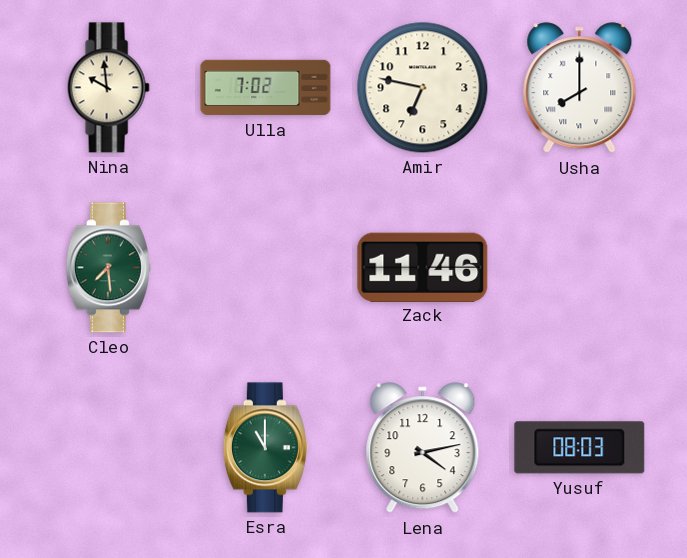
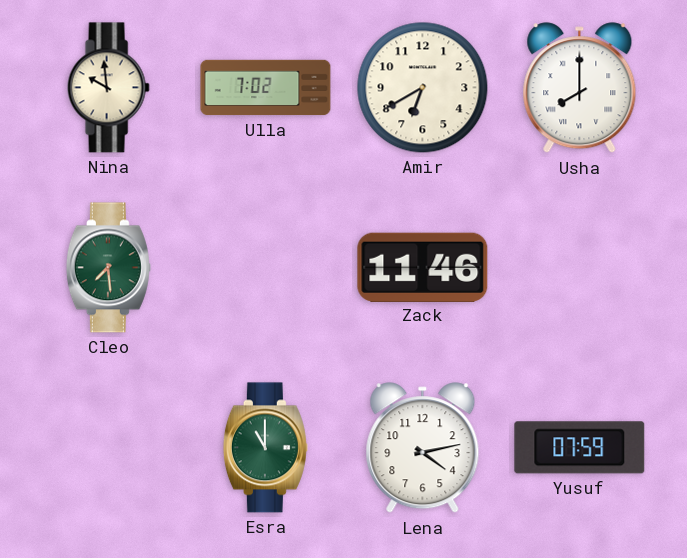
Amir: 6:47 -> 6:40 (423, 88)
Yusuf: 08:03 -> 07:59 (580, 448)
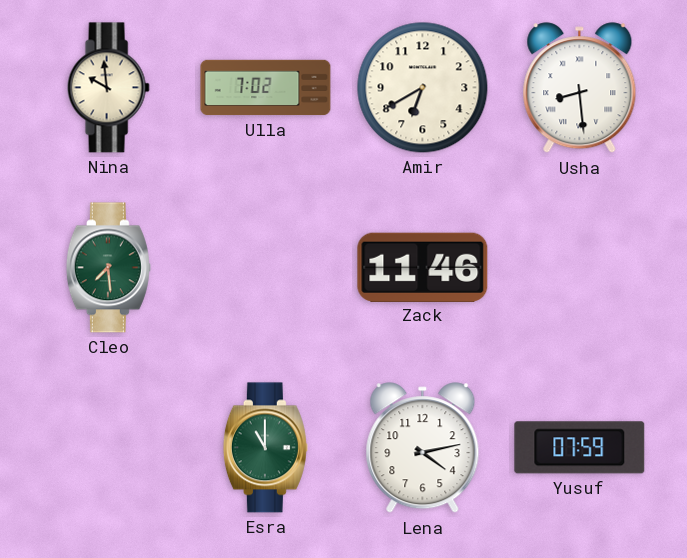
Usha: 8:00 -> 8:29 (580, 88)
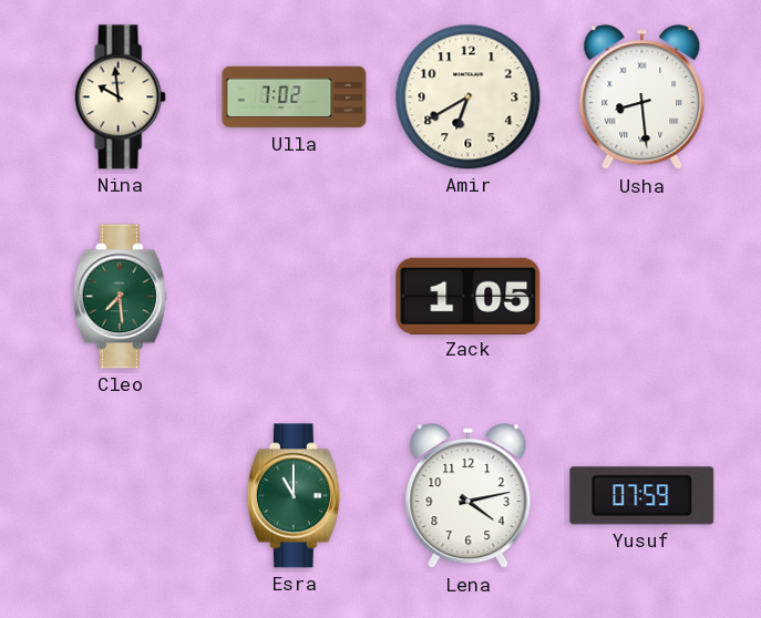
Zack: 11:46 -> 1:05 (469, 296)
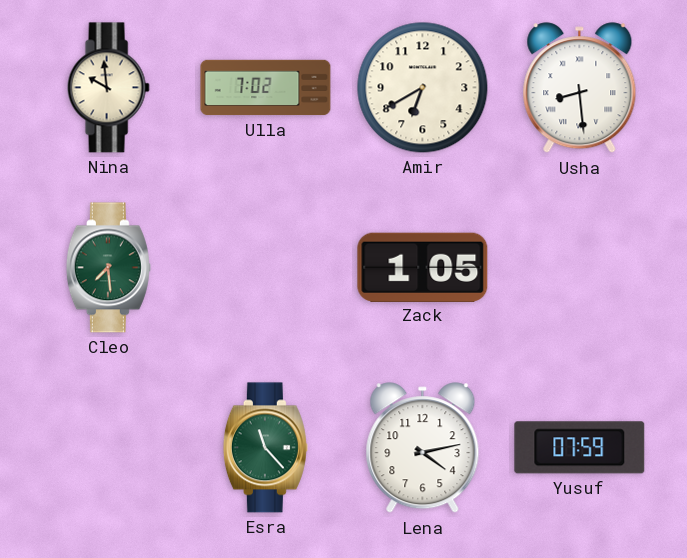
Esra: 11:00 -> 11:23 (265, 448)
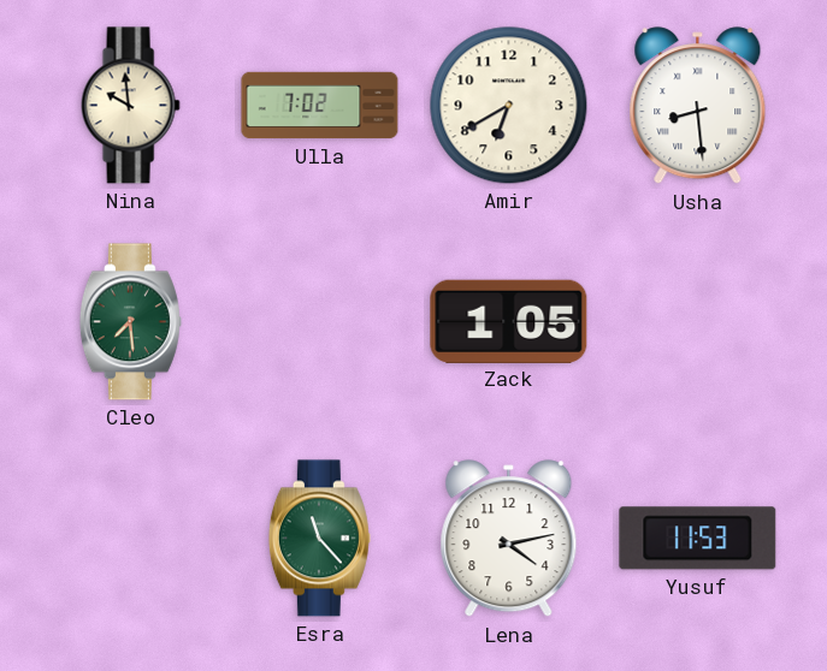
Yusuf: 07:59 -> 11:53 (698, 539)
